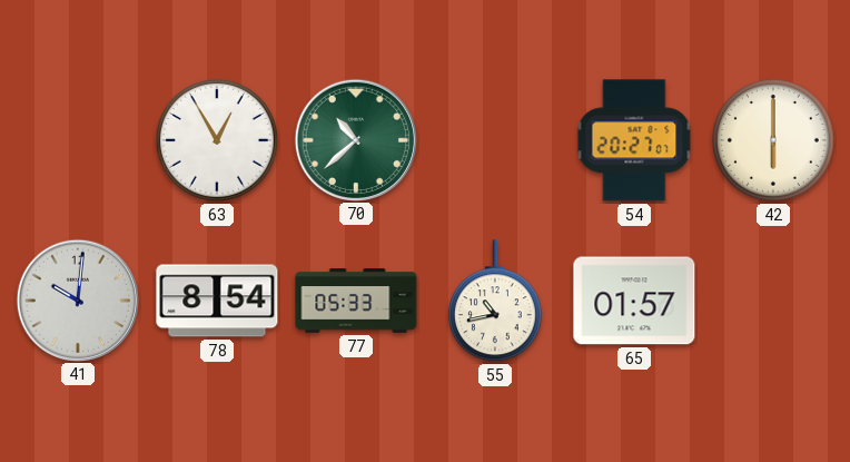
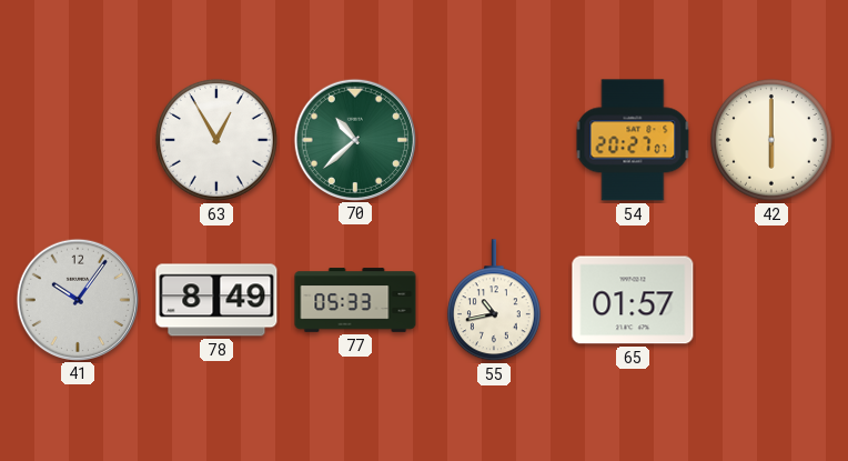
41: 10:01 -> 10:06 (77, 299)
78: 8:54 -> 8:49 (216, 300)
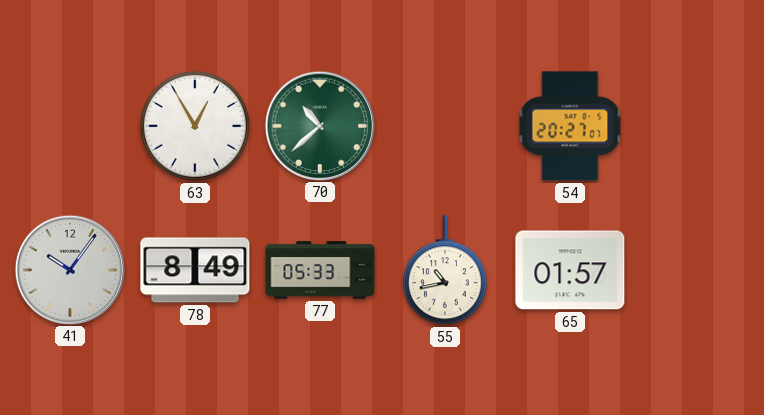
42: 6:00 -> none (771, 140)
